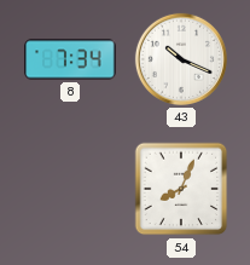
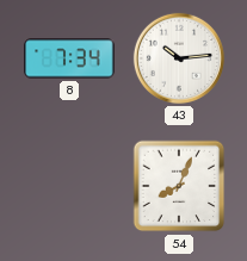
43: 10:19 -> 10:14 (179, 58)
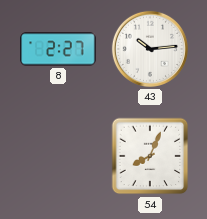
8: 7:34 -> 2:27 (58, 49)
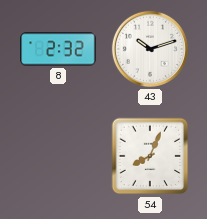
8: 2:27 -> 2:32 (58, 49)
43: 10:14 -> 10:12 (150, 49)
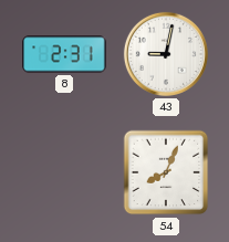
8: 2:32 -> 2:31 (64, 54)
43: 10:12 -> 9:02 (166, 54)
